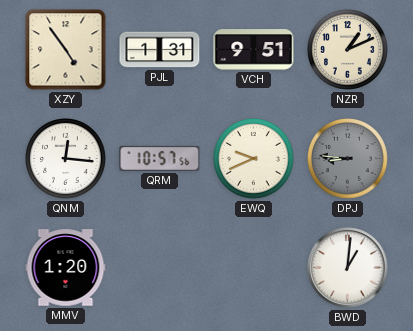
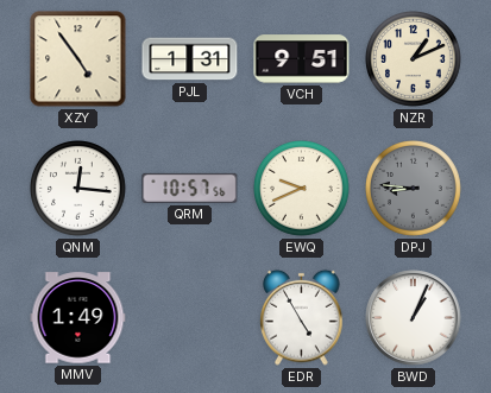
MMV: 1:20 -> 1:49 (78, 318)
EDR: none -> 4:55 (302, 317)
BWD: 1:01 -> 1:04 (414, 318)
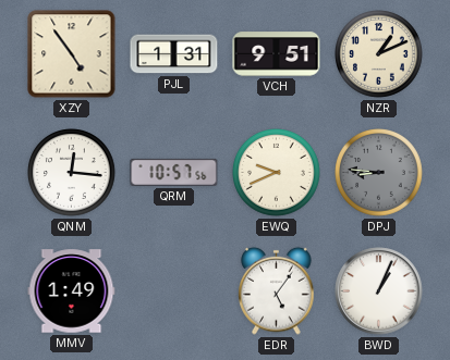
EDR: 4:55 -> 5:06 (277, 290)
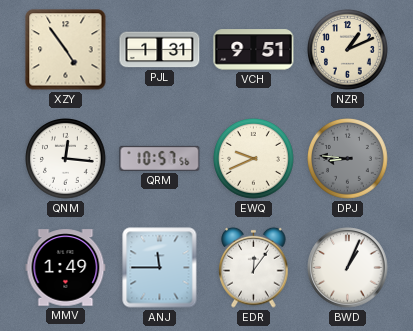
ANJ: none -> 11:45 (160, 268)
EDR: 5:06 -> 12:06 (254, 267)
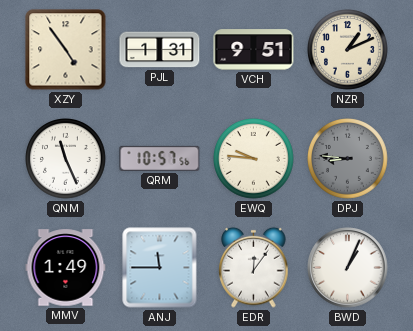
QNM: 12:16 -> 11:26 (66, 159)
EWQ: 9:41 -> 9:46 (254, 159)
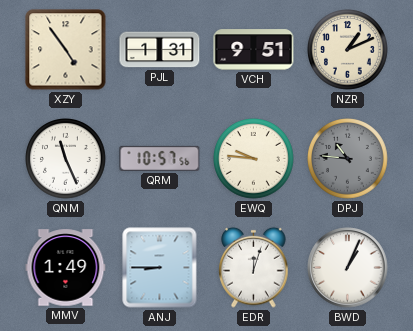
DPJ: 8:46 -> 10:46 (348, 159)
ANJ: 11:45 -> 8:45 (160, 268)
EDR: 12:06 -> 12:03 (254, 267)
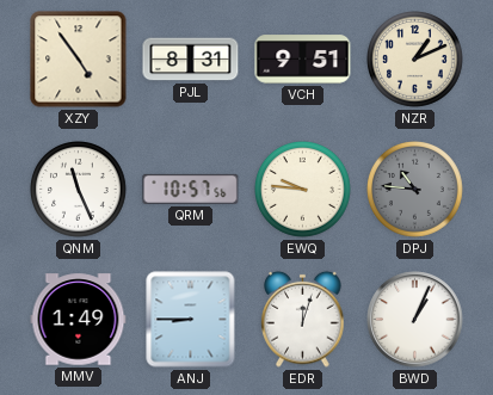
PJL: 1:31 -> 8:31 (191, 60)
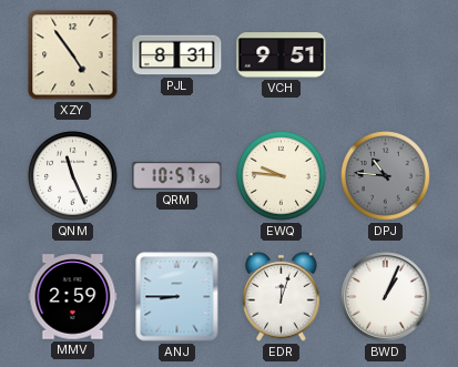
NZR: 1:11 -> none (415, 60)
MMV: 1:49 -> 2:59 (73, 297)
